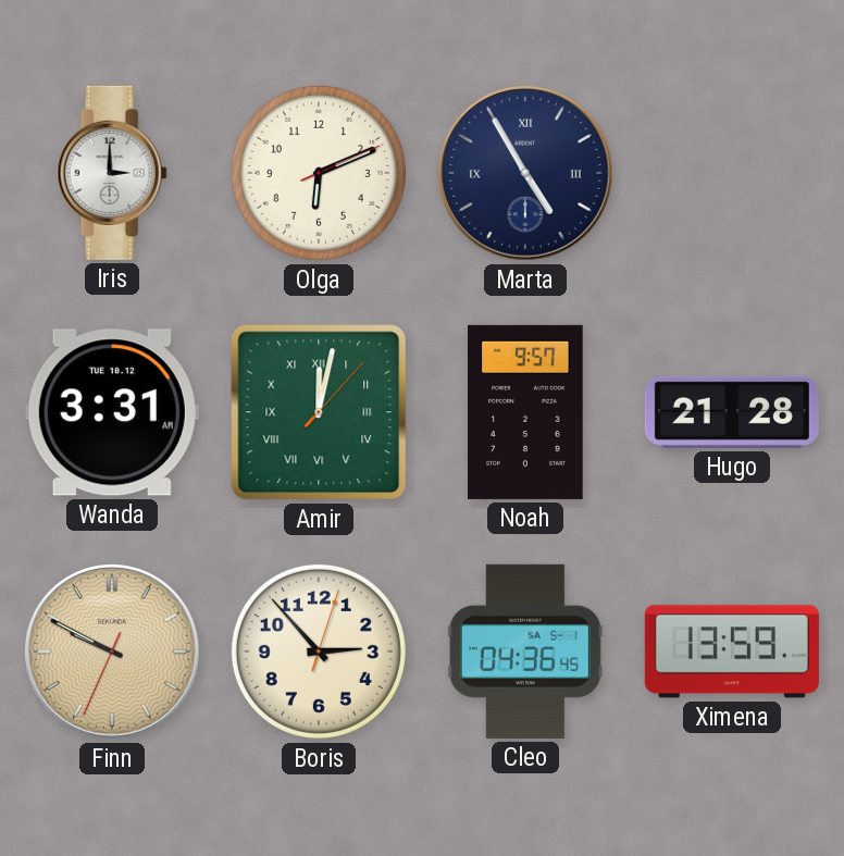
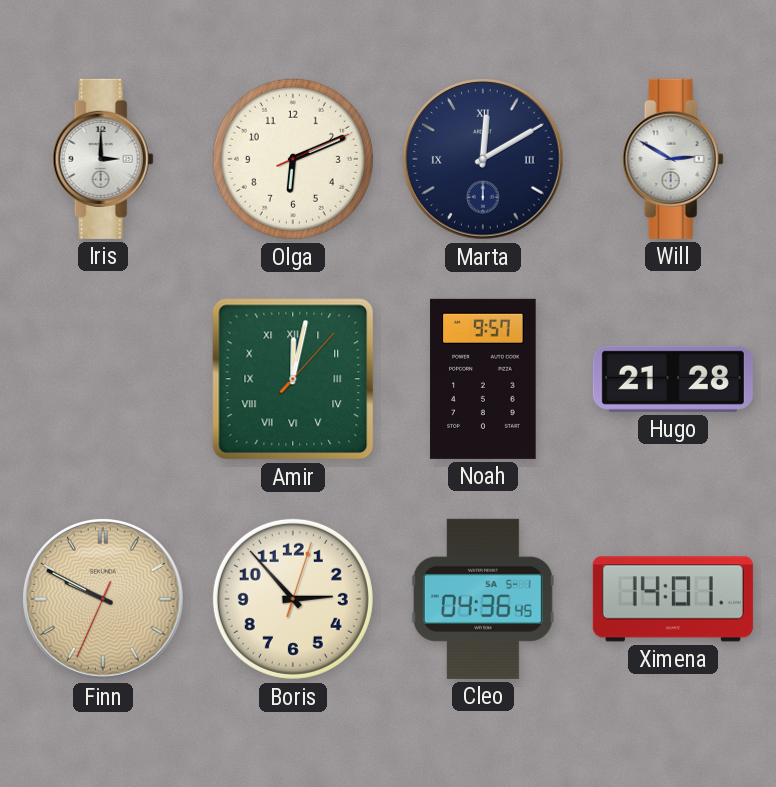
Marta: 4:55 -> 12:10 (484, 160)
Will: none -> 2:50 (673, 159)
Wanda: 3:31 -> none (112, 412)
Ximena: 13:59 -> 14:01 (673, 599)
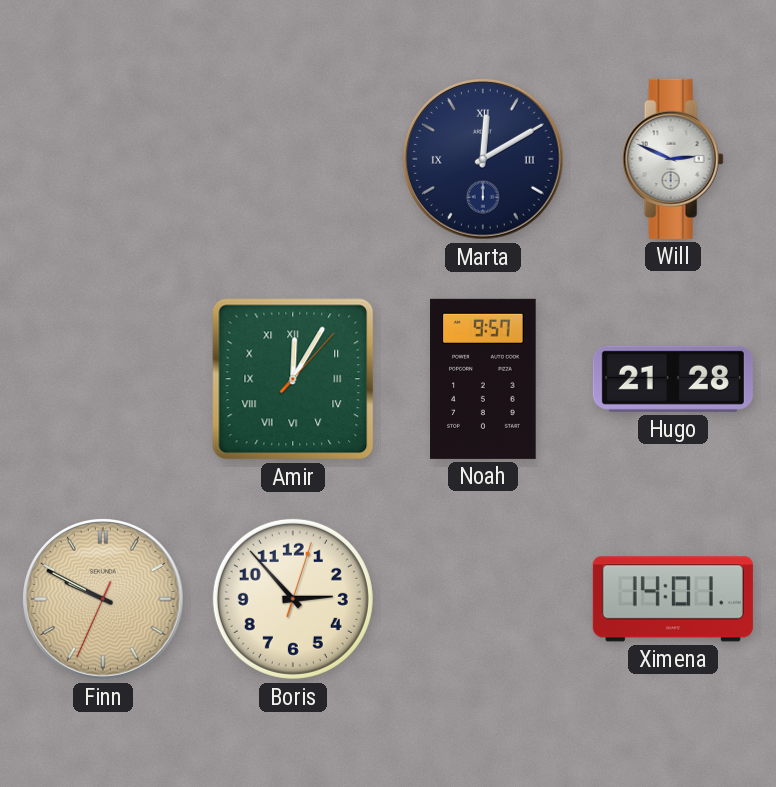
Iris: 3:00 -> none (103, 159)
Olga: 6:11 -> none (293, 159)
Will: 2:50 -> 2:49 (673, 159)
Amir: 12:02 -> 12:05 (293, 379)
Cleo: 04:36 -> none (483, 599)
